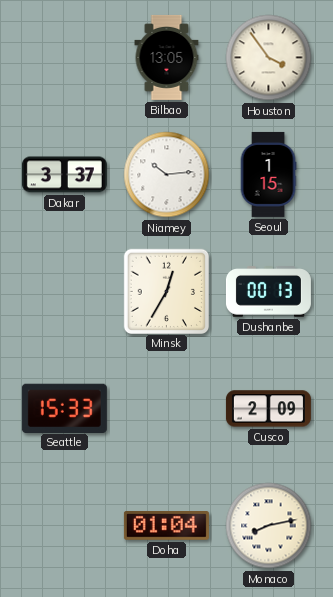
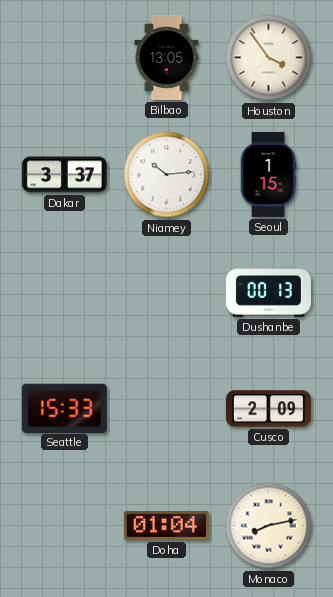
Minsk: 12:35 -> none (166, 291)
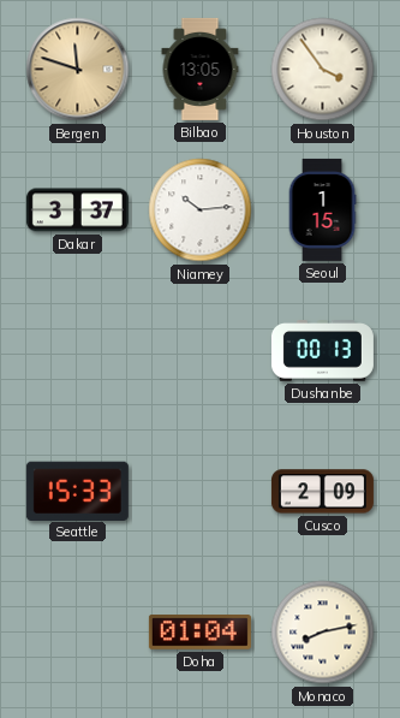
Bergen: none -> 11:48 (78, 70)
